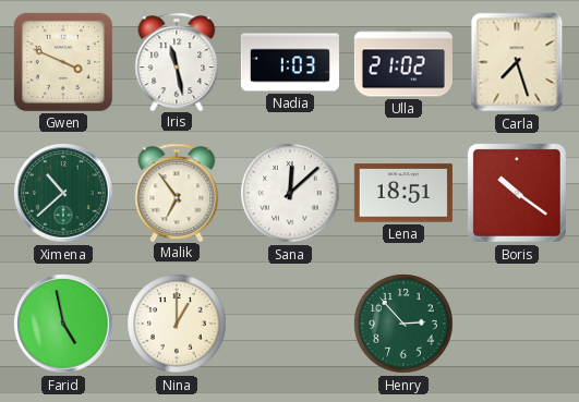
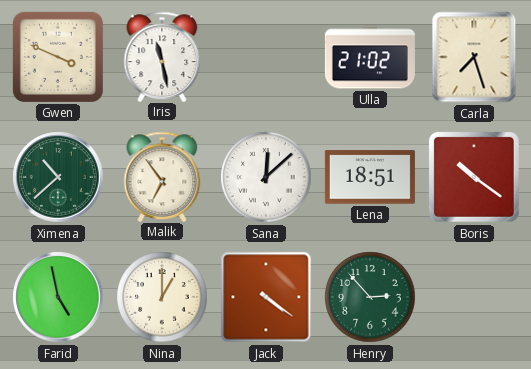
Nadia: 1:03 -> none (290, 62)
Jack: none -> 4:21 (266, 297)
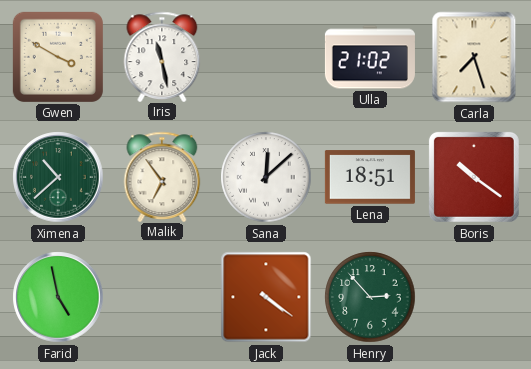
Gwen: 3:49 -> 3:50 (58, 57)
Nina: 1:00 -> none (162, 297)
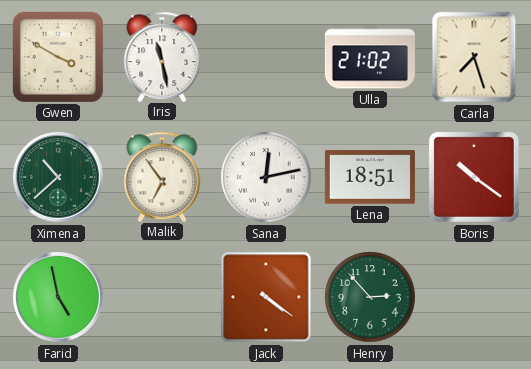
Sana: 12:08 -> 12:13 (266, 177)
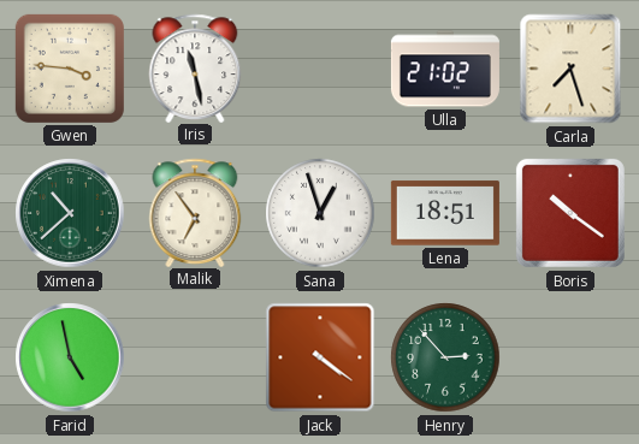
Gwen: 3:50 -> 3:46 (70, 69)
Sana: 12:13 -> 12:57 (320, 213)
